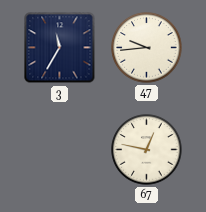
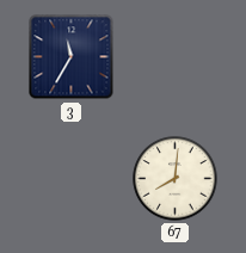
47: 9:44 -> none (147, 48)
67: 12:47 -> 8:01 (176, 179)
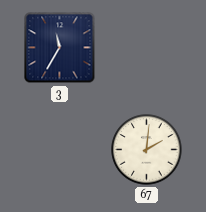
67: 8:01 -> 2:01 (147, 150)
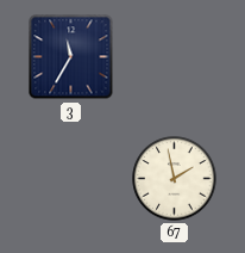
67: 2:01 -> 1:58 (175, 179)
